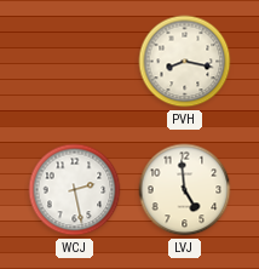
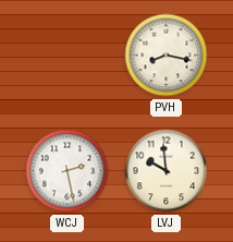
LVJ: 4:59 -> 9:59 (167, 171)
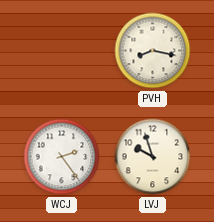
WCJ: 2:28 -> 2:24 (62, 157)
LVJ: 9:59 -> 9:57 (153, 157)
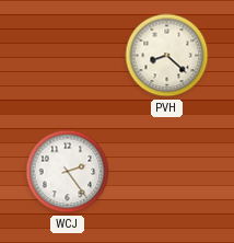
PVH: 8:17 -> 8:22 (167, 56)
LVJ: 9:57 -> none (153, 157)
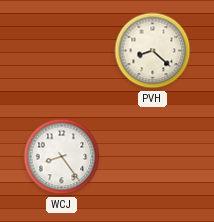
WCJ: 2:24 -> 8:24 (62, 157)
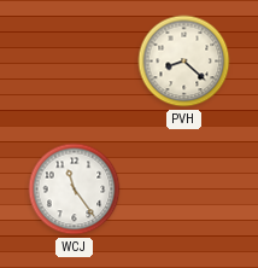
WCJ: 8:24 -> 11:24 (75, 190)
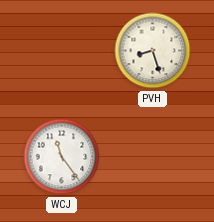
PVH: 8:22 -> 8:27 (153, 51)
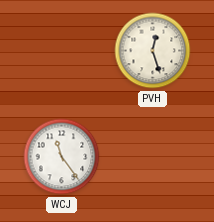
PVH: 8:27 -> 12:27 (153, 51)
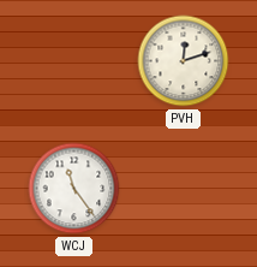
PVH: 12:27 -> 12:12 (184, 61)
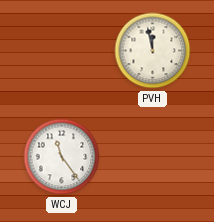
PVH: 12:12 -> 11:58 (153, 51)
